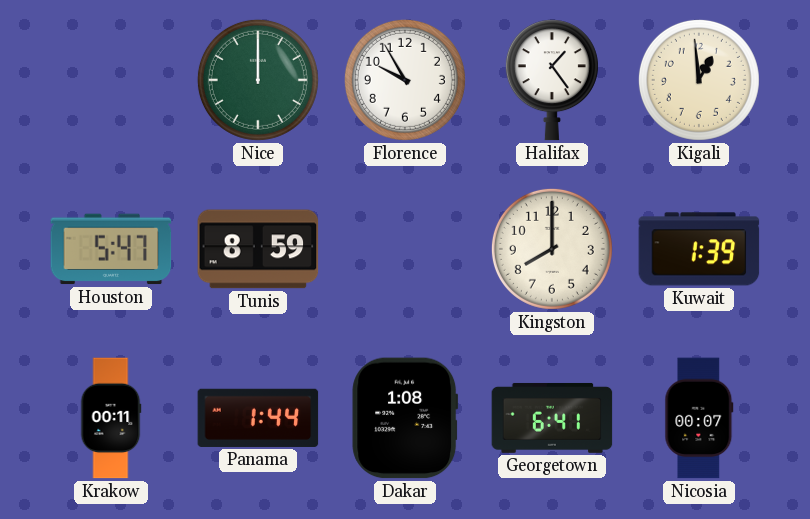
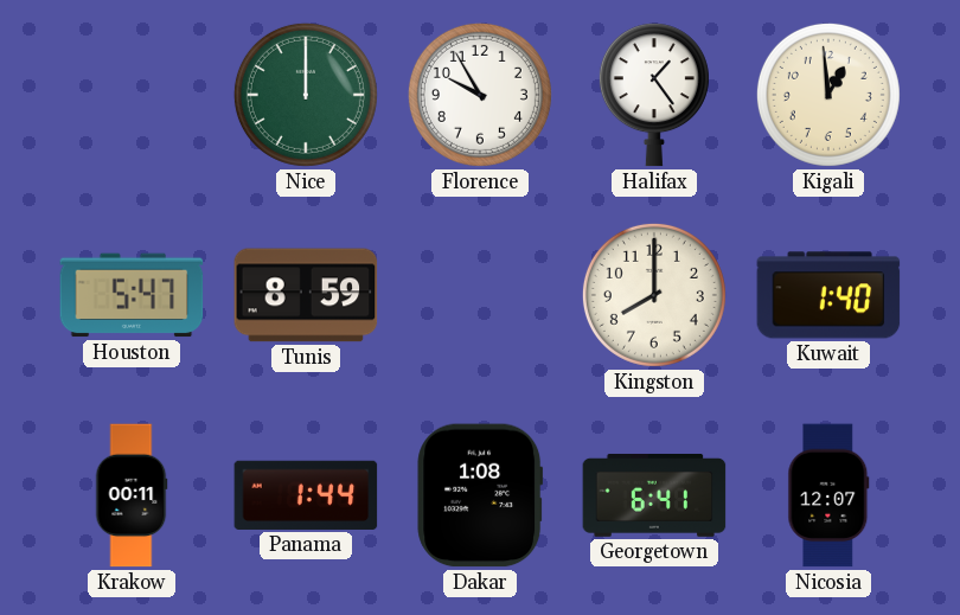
Kuwait: 1:39 -> 1:40 (828, 295)
Nicosia: 00:07 -> 12:07 (828, 495)
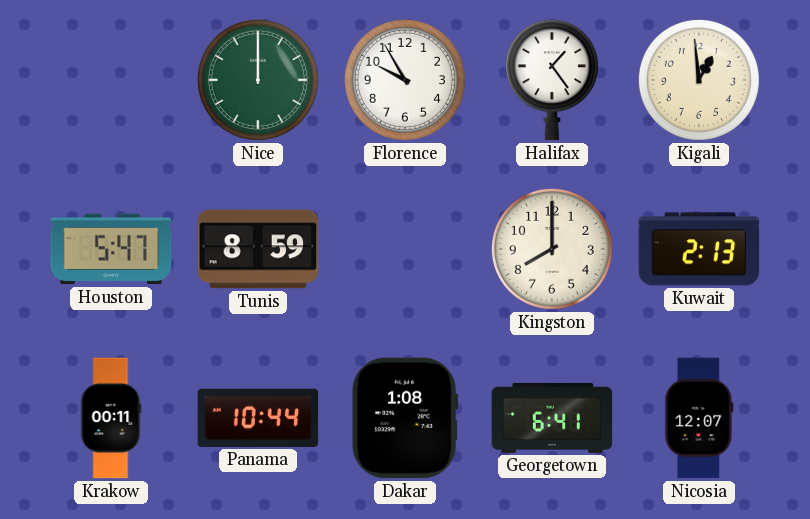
Kuwait: 1:40 -> 2:13 (699, 249)
Panama: 1:44 -> 10:44 (258, 418)
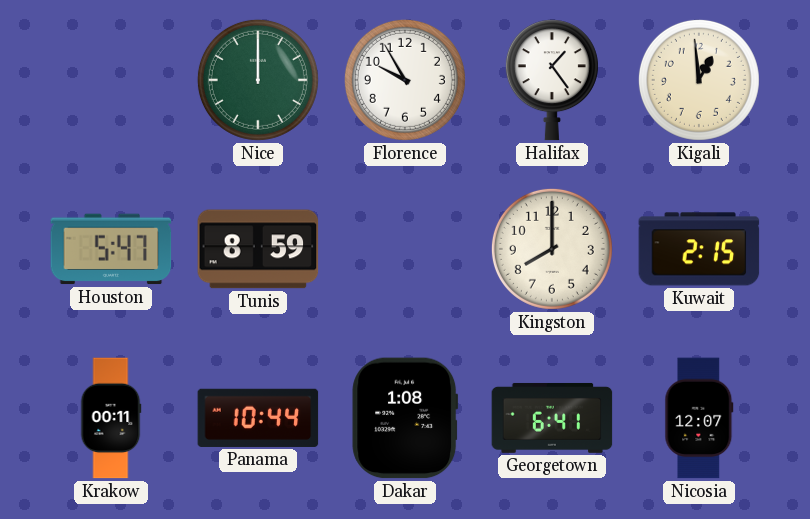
Kuwait: 2:13 -> 2:15 (699, 249)
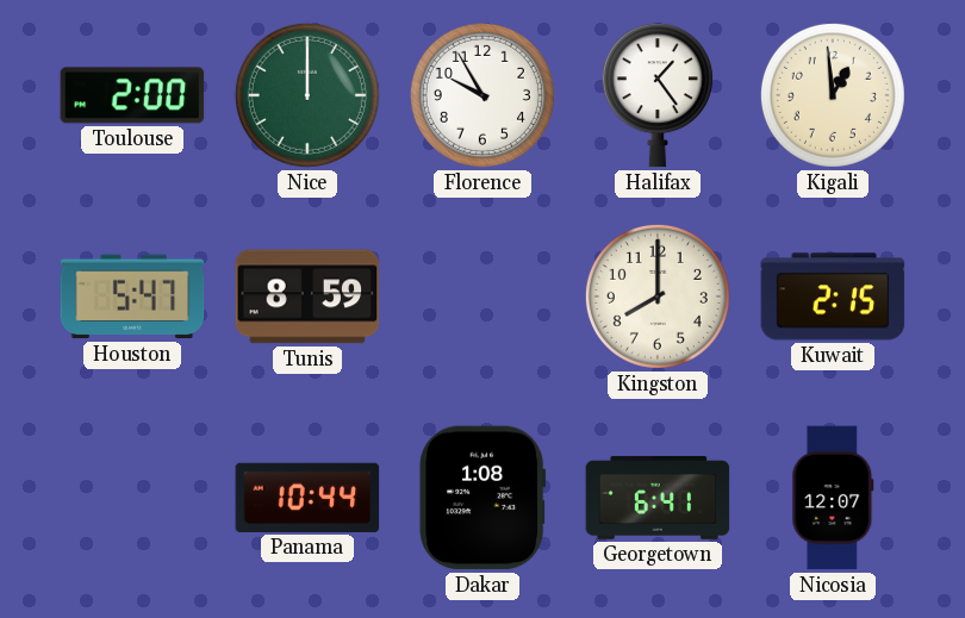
Toulouse: none -> 2:00 (132, 95)
Krakow: 00:11 -> none (111, 418)
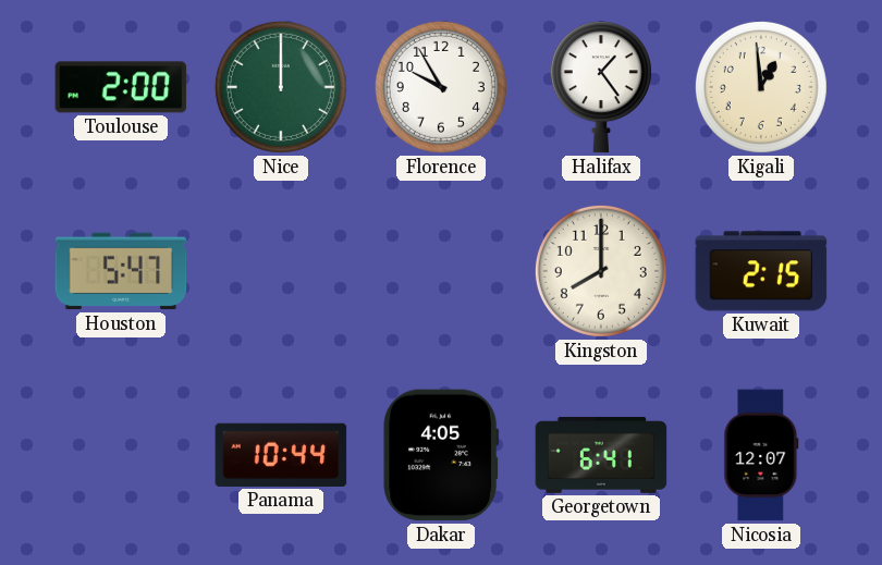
Tunis: 8:59 -> none (307, 296)
Dakar: 1:08 -> 4:05 (441, 455)
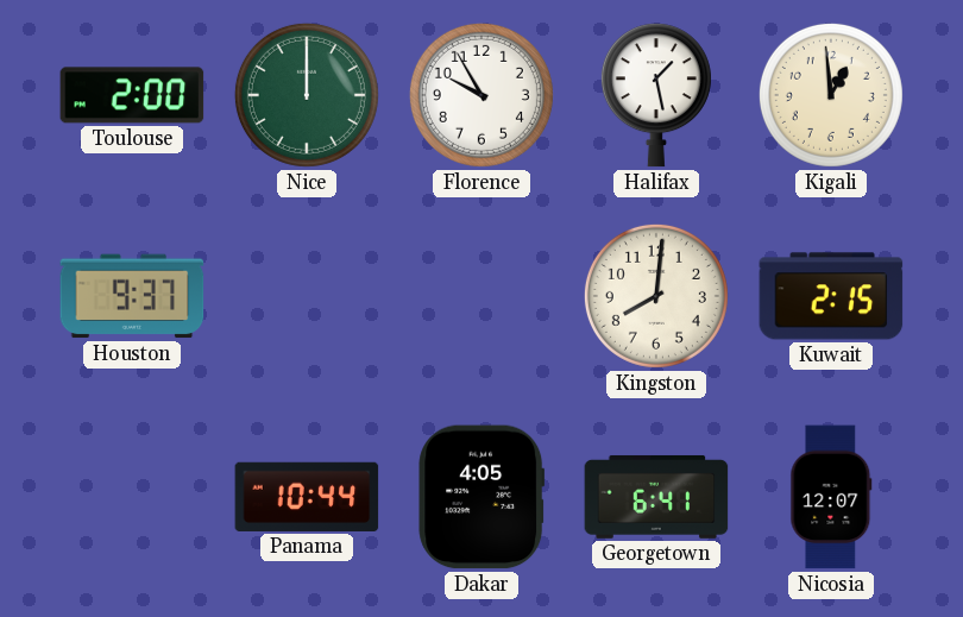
Halifax: 1:24 -> 1:28 (656, 95)
Houston: 5:47 -> 9:37 (132, 296)
Kingston: 8:00 -> 8:01 (656, 296)
